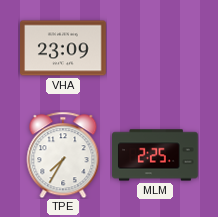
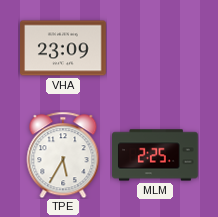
TPE: 7:35 -> 5:35 (63, 155)
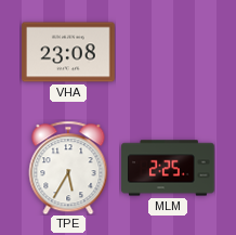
VHA: 23:09 -> 23:08 (68, 52)
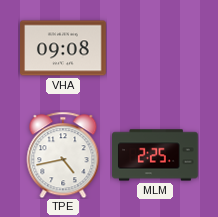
VHA: 23:08 -> 09:08 (63, 48)
TPE: 5:35 -> 4:43 (63, 155)
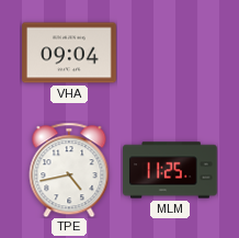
VHA: 09:08 -> 09:04 (69, 53)
MLM: 2:25 -> 11:25 (170, 170)
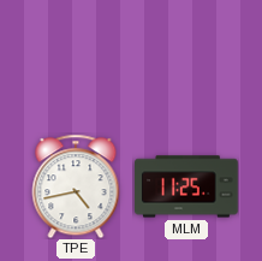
VHA: 09:04 -> none (69, 53)
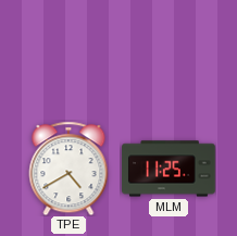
TPE: 4:43 -> 4:40 (68, 169)
